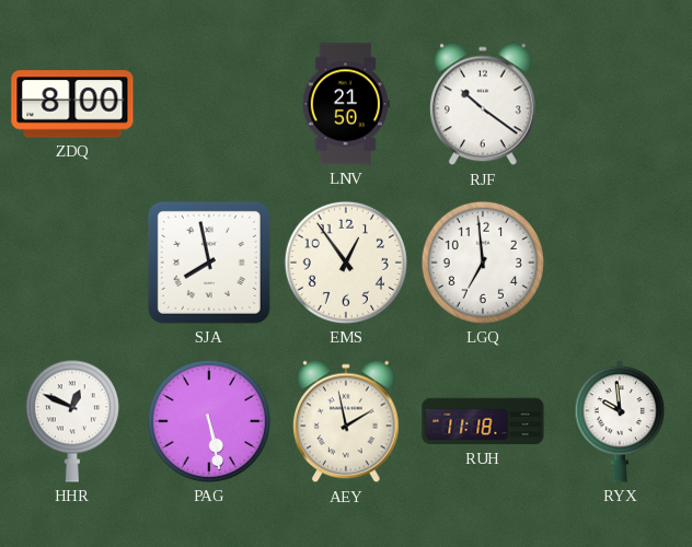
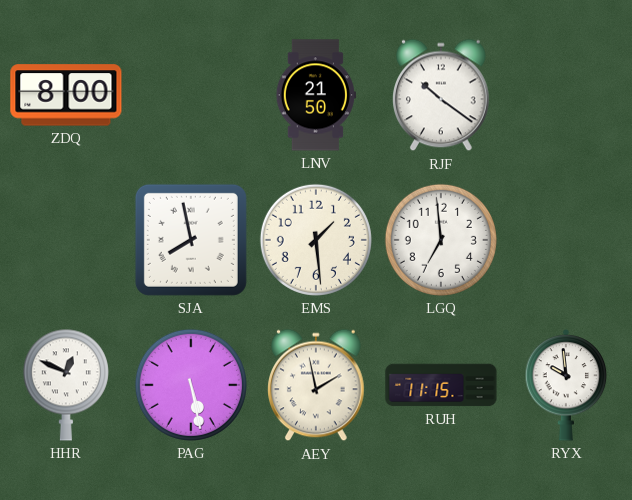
EMS: 12:54 -> 1:29 (316, 240)
RUH: 11:18 -> 11:15 (441, 385)
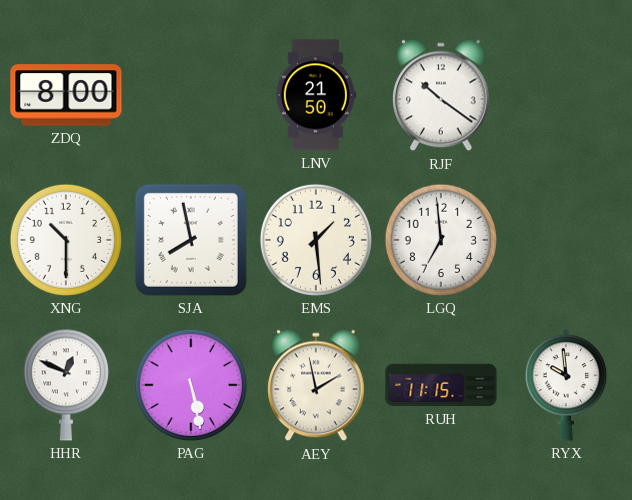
XNG: none -> 10:30 (66, 240)
